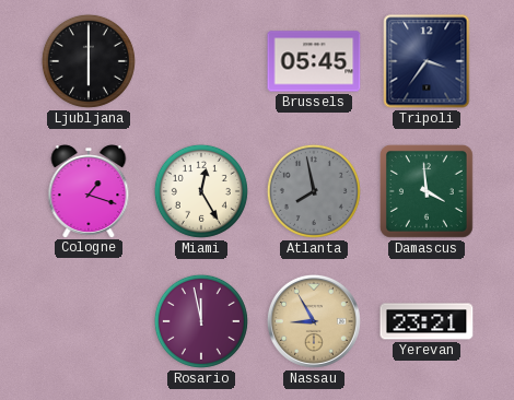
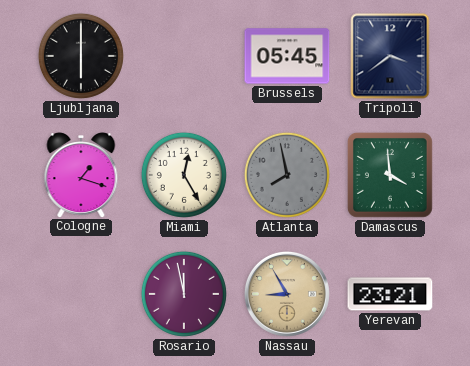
Tripoli: 3:36 -> 3:39 (390, 56)
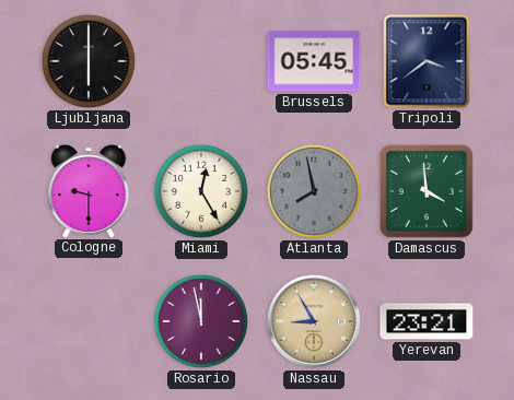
Cologne: 1:18 -> 9:30 (89, 191)
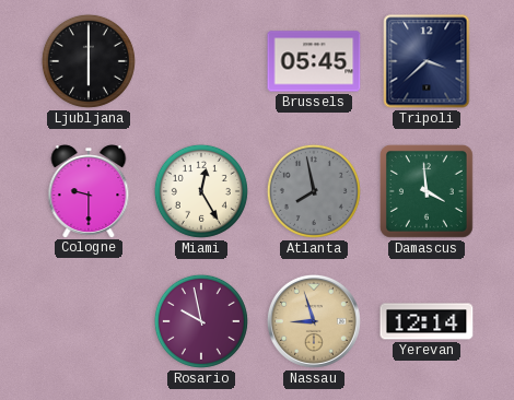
Tripoli: 3:39 -> 3:38 (427, 61)
Rosario: 11:58 -> 9:58 (201, 321)
Nassau: 8:55 -> 8:57 (314, 321)
Yerevan: 23:21 -> 12:14 (427, 321)
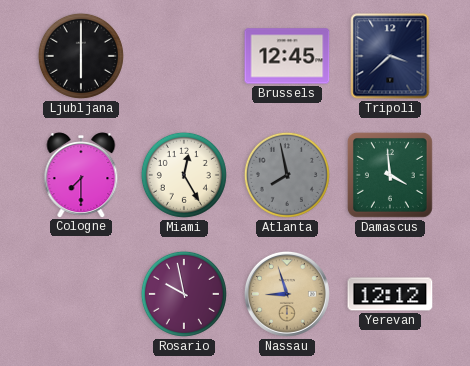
Brussels: 05:45 -> 12:45 (287, 56)
Cologne: 9:30 -> 7:30 (81, 175)
Yerevan: 12:14 -> 12:12 (390, 294)
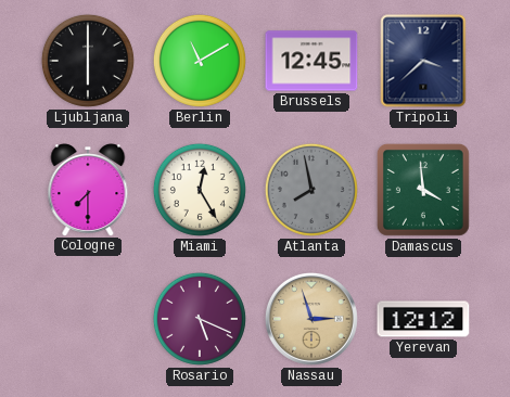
Berlin: none -> 11:10 (200, 61)
Rosario: 9:58 -> 5:19 (200, 319)
Nassau: 8:57 -> 2:57 (311, 319)
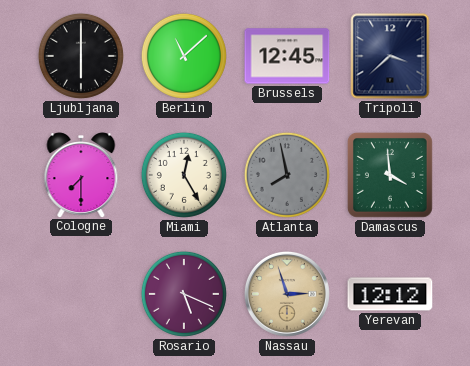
Berlin: 11:10 -> 11:08 (184, 56)
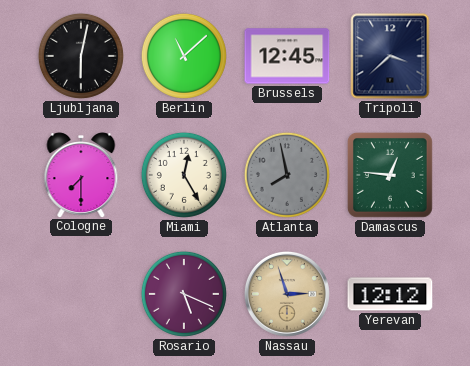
Ljubljana: 6:00 -> 6:02 (81, 56)
Damascus: 3:59 -> 12:46 (390, 175)
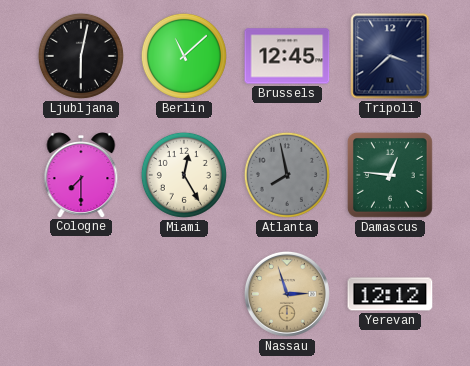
Rosario: 5:19 -> none (184, 294)
